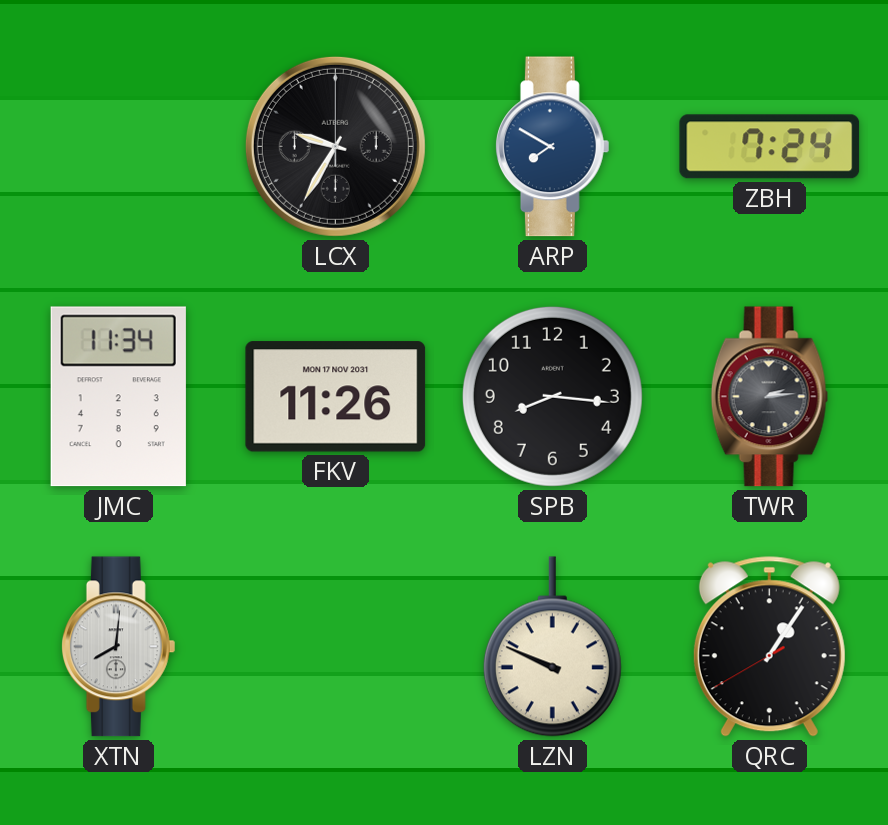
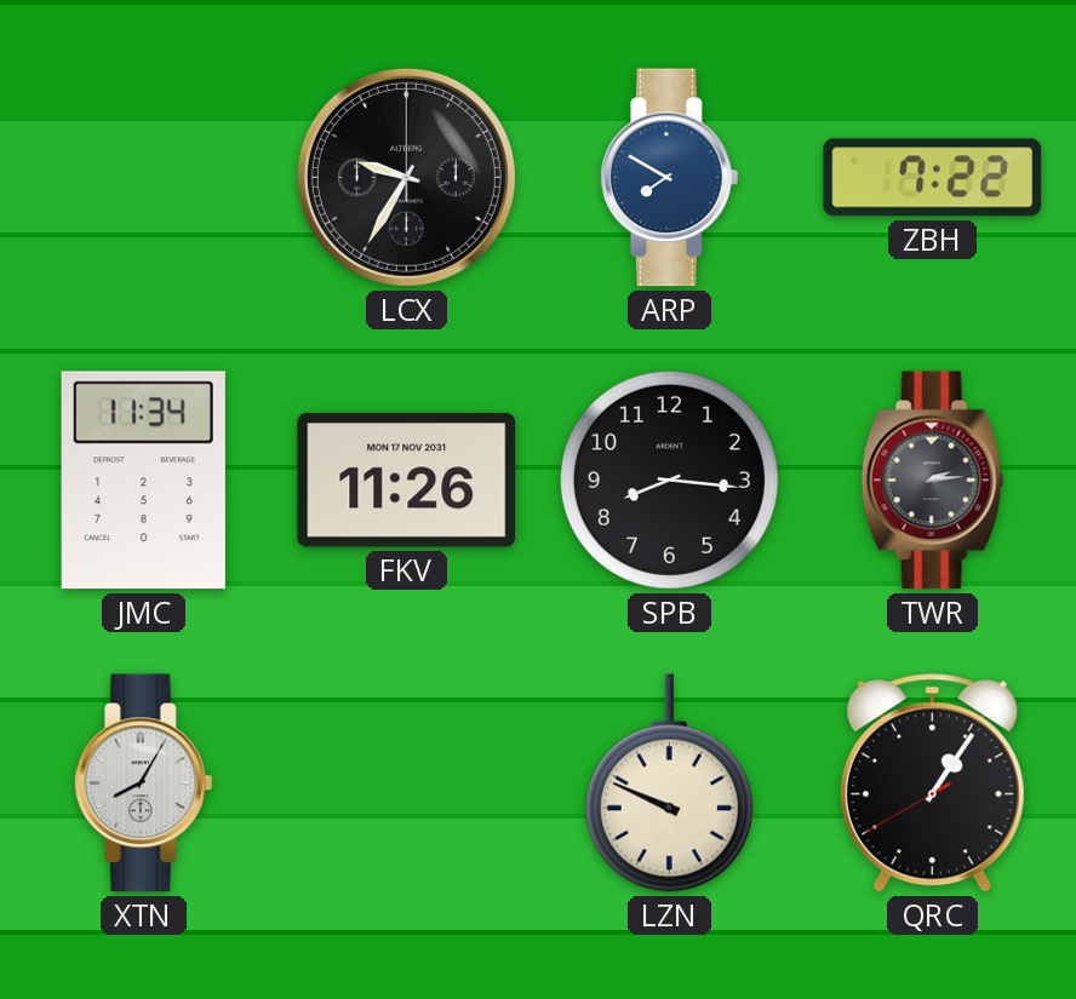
ZBH: 7:24 -> 7:22 (933, 178)
XTN: 8:01 -> 8:05 (143, 783)
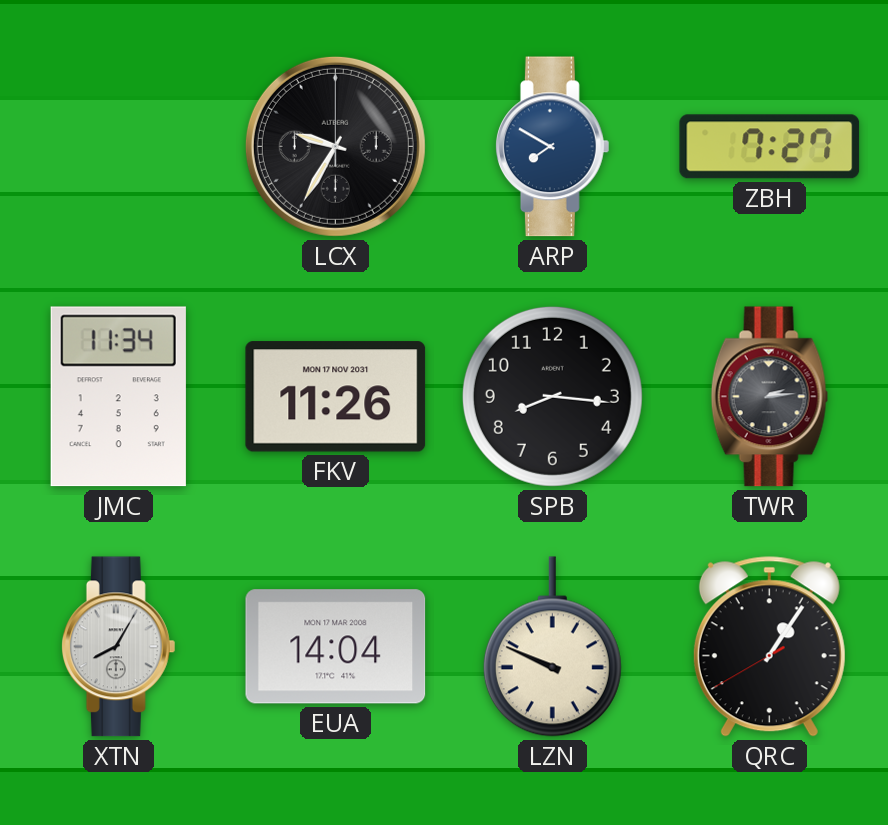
ZBH: 7:22 -> 7:27 (770, 147)
EUA: none -> 14:04 (336, 647)
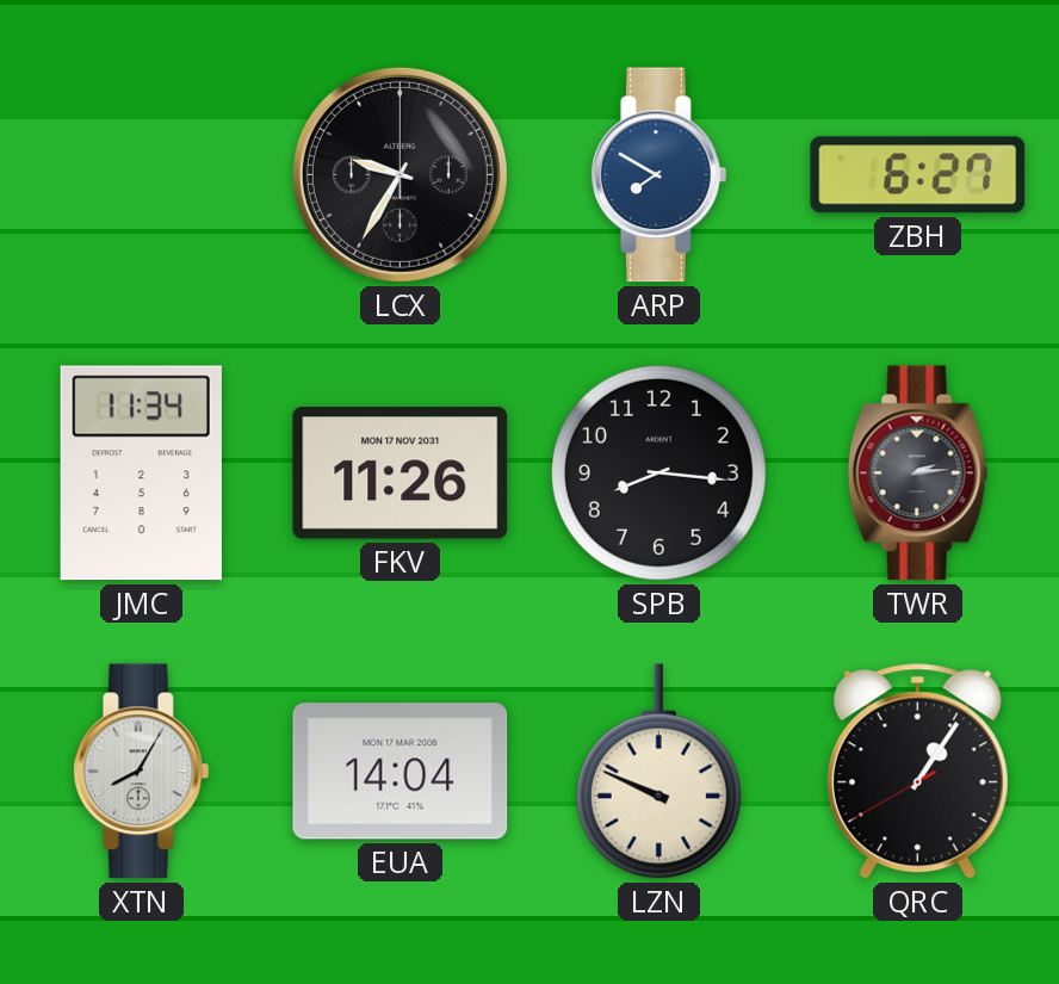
ZBH: 7:27 -> 6:27 (918, 175)
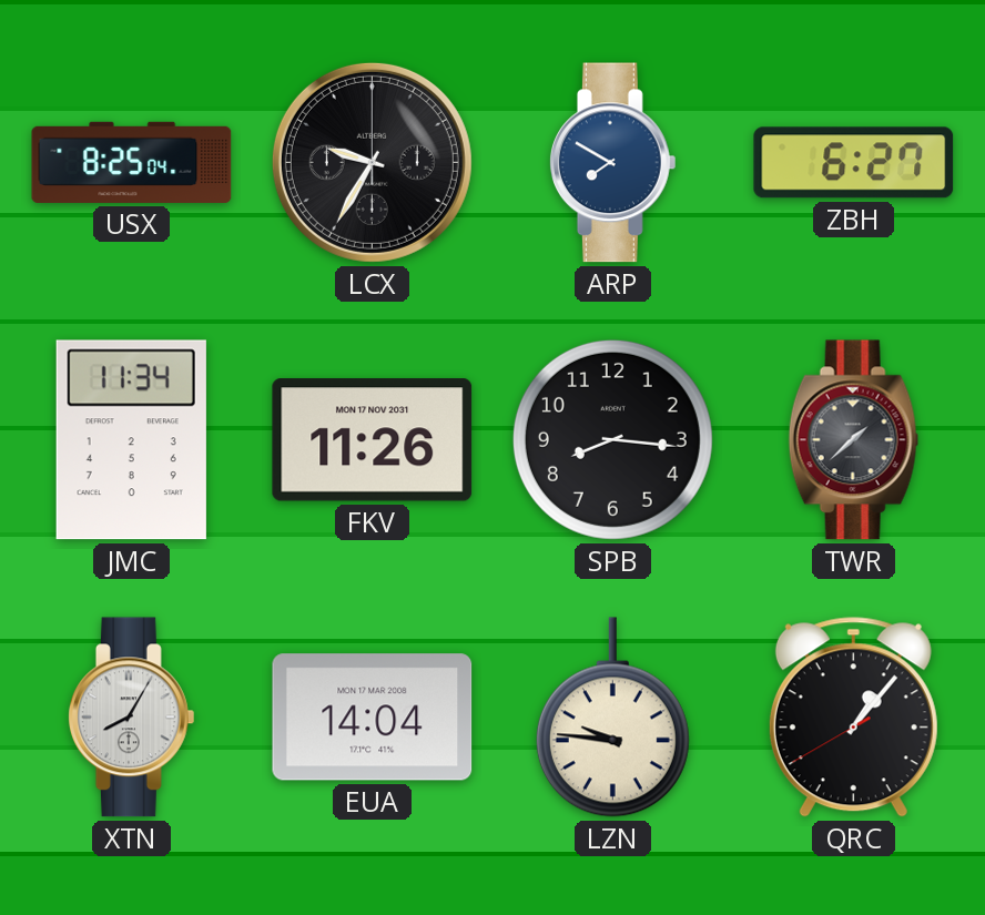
USX: none -> 8:25 (132, 162)
TWR: 2:14 -> 1:38 (854, 440)
LZN: 9:49 -> 9:46 (612, 718)
QRC: 1:05 -> 1:06 (853, 718)
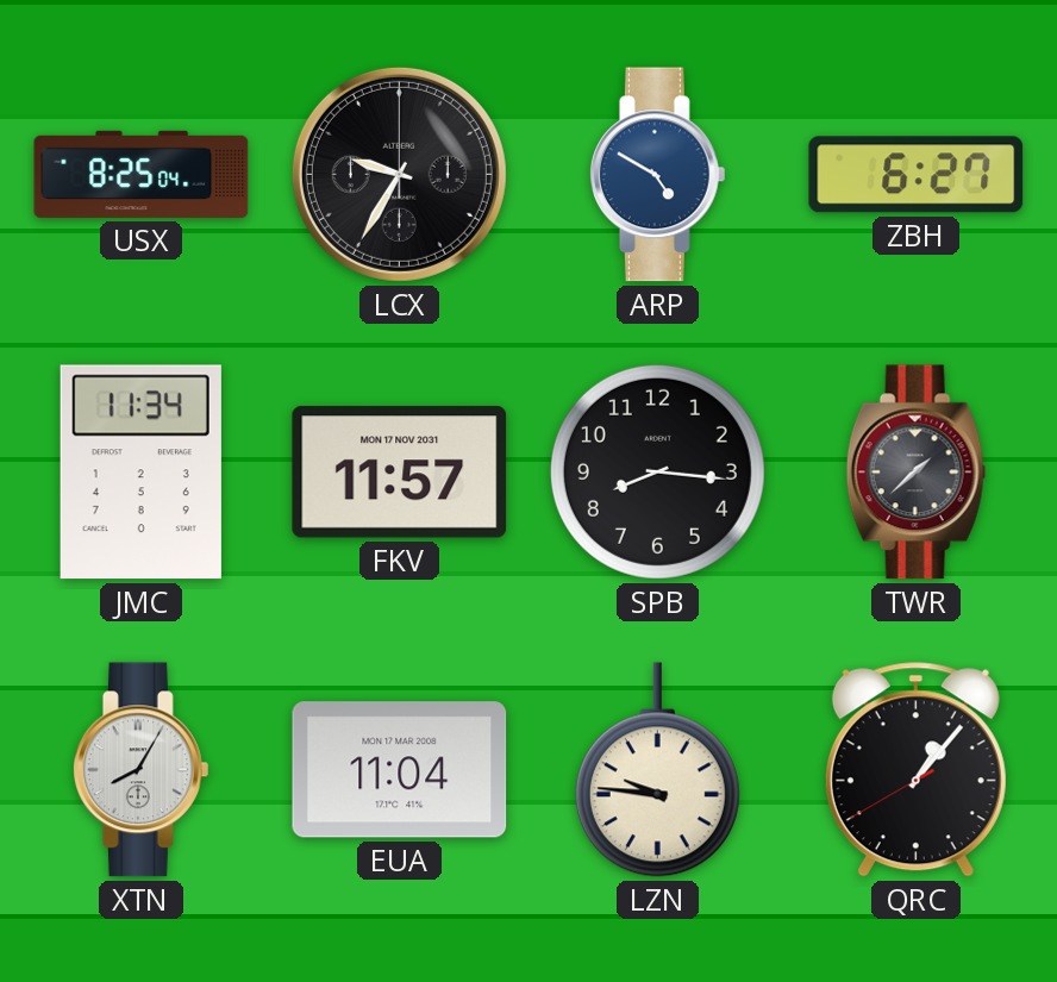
ARP: 7:50 -> 4:50 (657, 175)
FKV: 11:26 -> 11:57 (400, 473)
EUA: 14:04 -> 11:04 (400, 770)
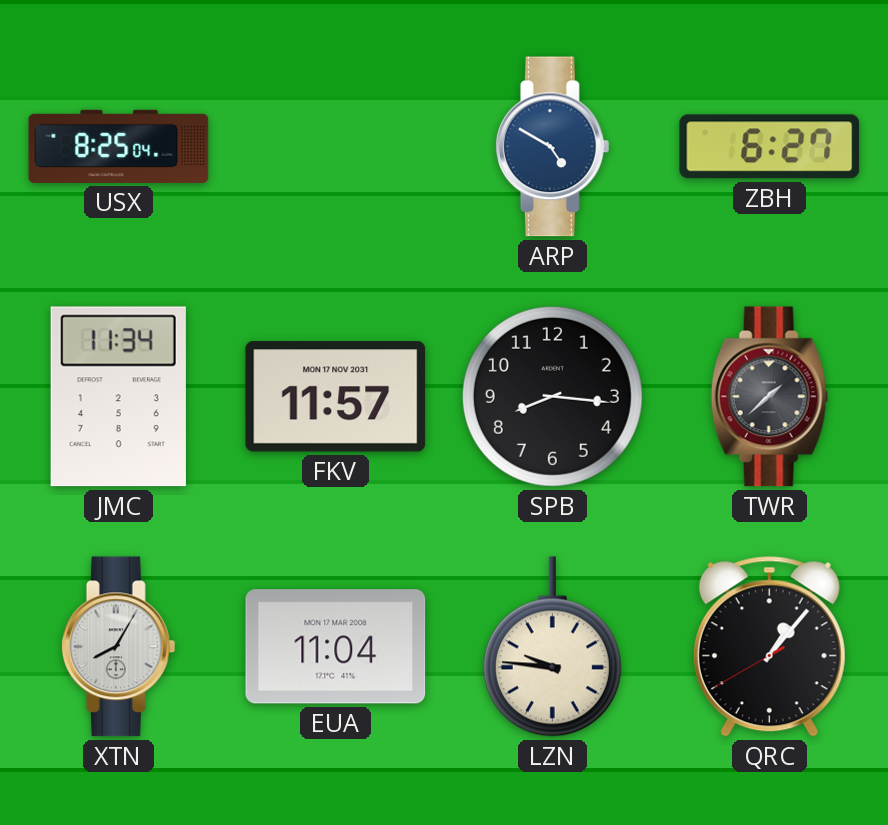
LCX: 9:35 -> none (399, 174)
